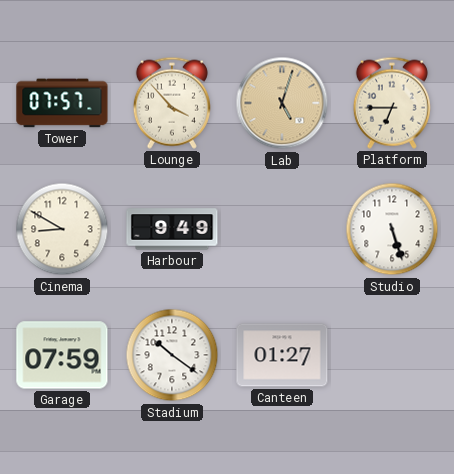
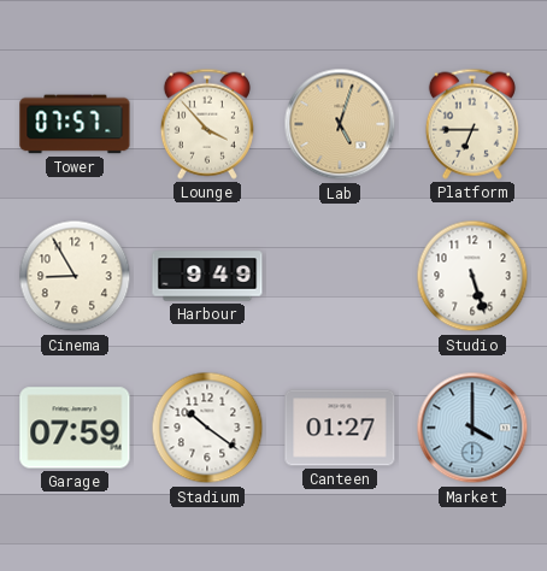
Cinema: 8:50 -> 8:55 (75, 276)
Market: none -> 4:00 (472, 428)
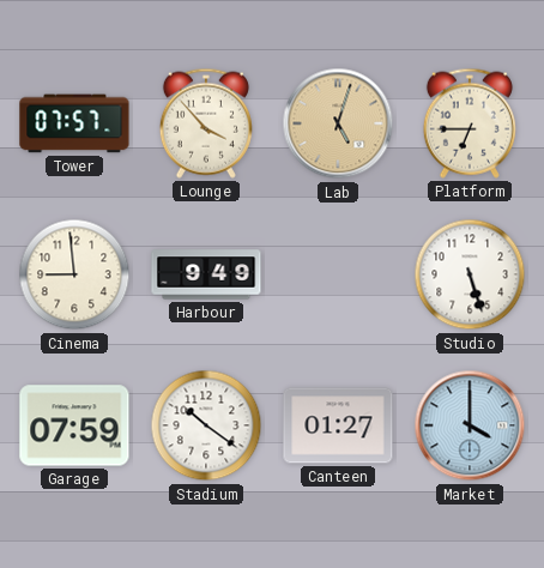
Cinema: 8:55 -> 8:59 (74, 274)
